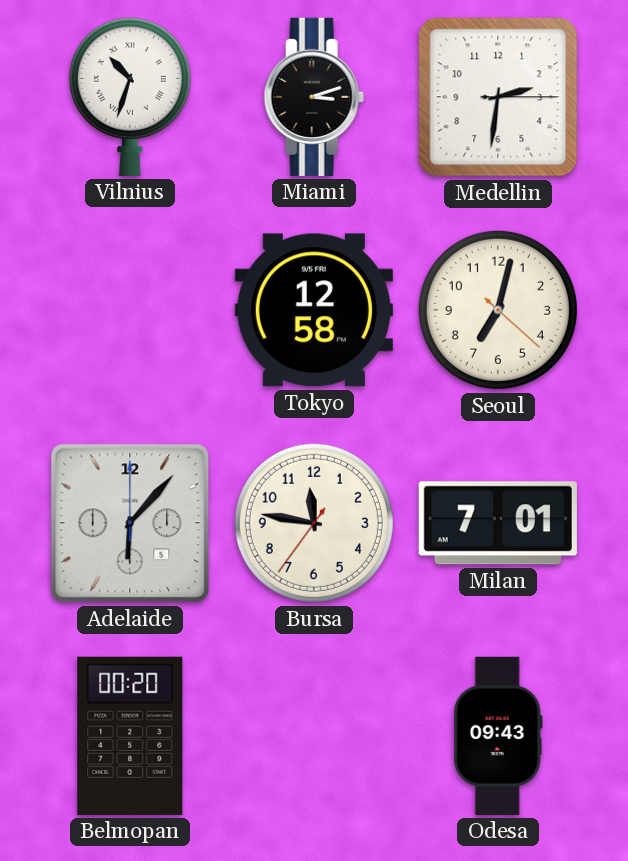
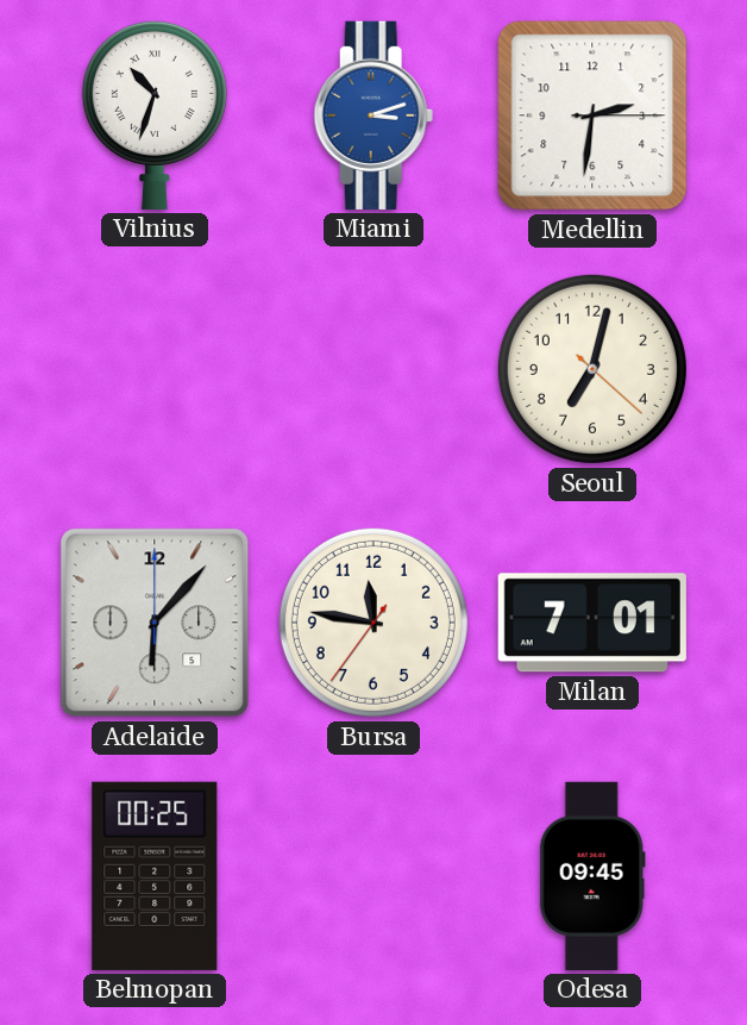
Miami dial: black -> blue (373, 115)
Tokyo: 12:58 -> none (314, 310)
Belmopan: 00:20 -> 00:25 (155, 876)
Odesa: 09:43 -> 09:45 (592, 876)
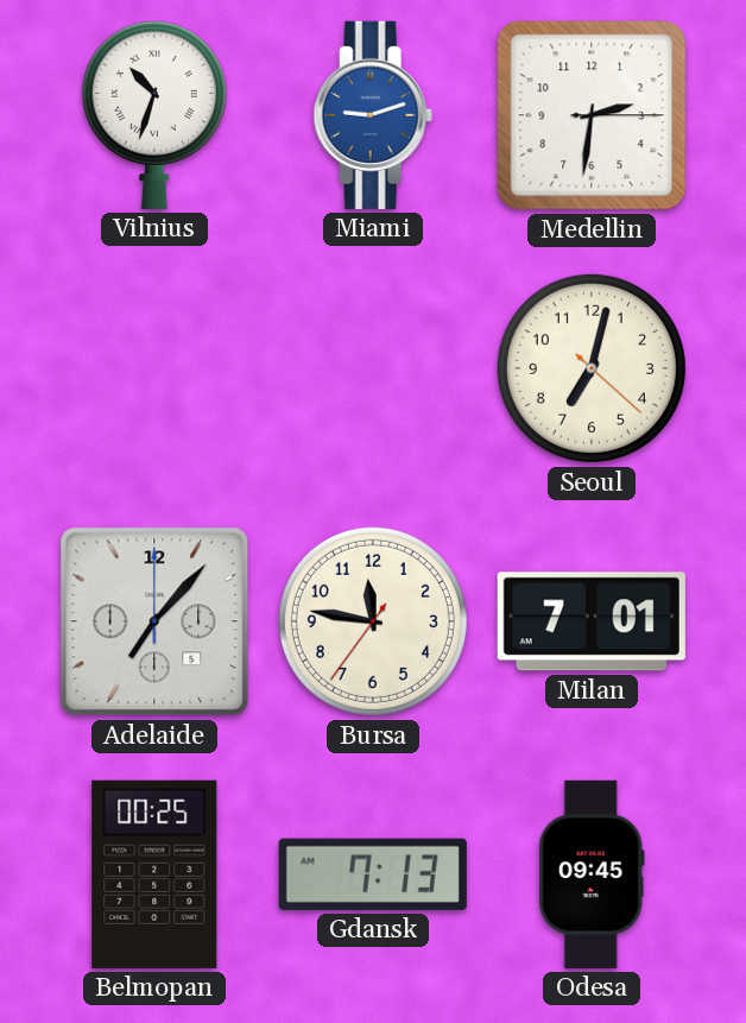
Miami: 3:12 -> 9:12 (373, 115)
Adelaide: 6:07 -> 7:07 (154, 621)
Gdansk: none -> 7:13 (373, 874)
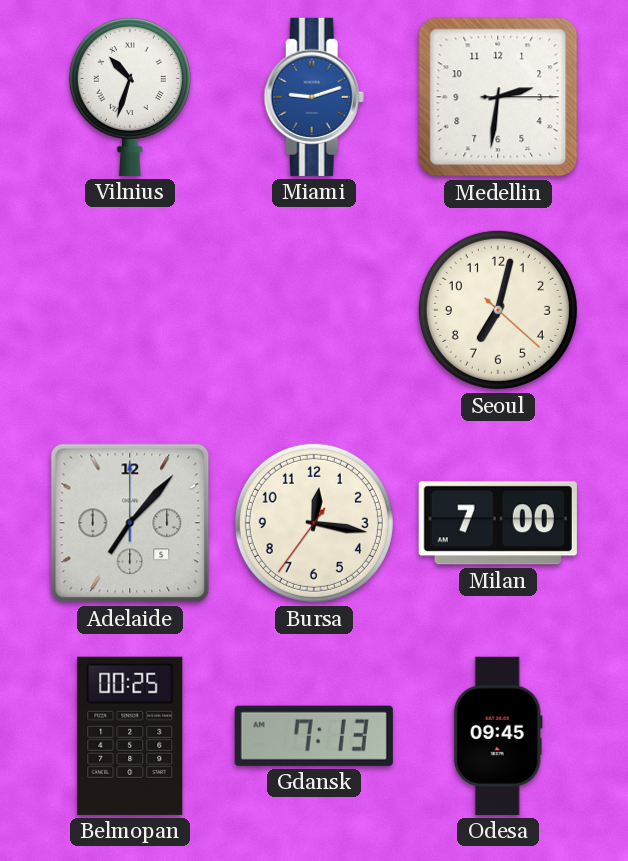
Bursa: 11:46 -> 12:16 (314, 523)
Milan: 7:01 -> 7:00 (498, 523)
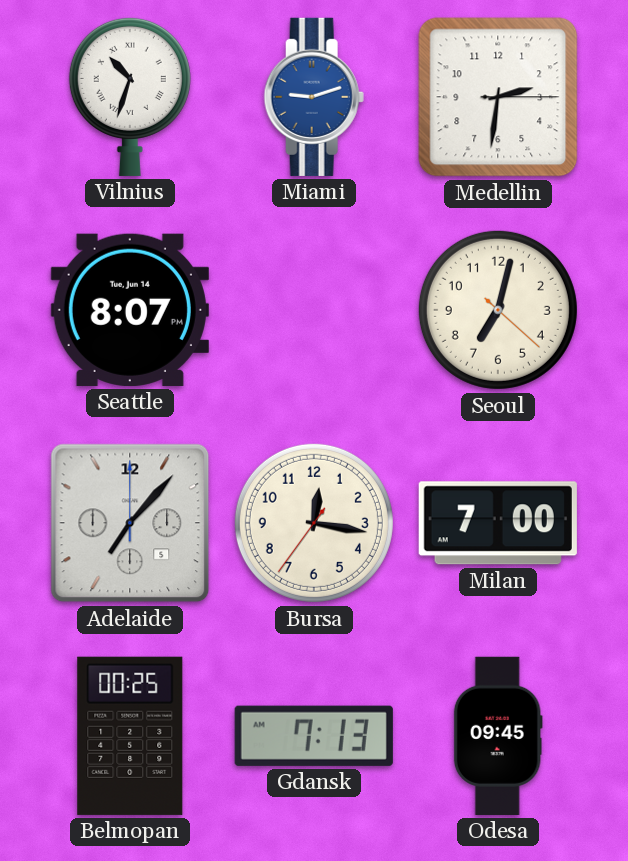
Seattle: none -> 8:07 (130, 310)
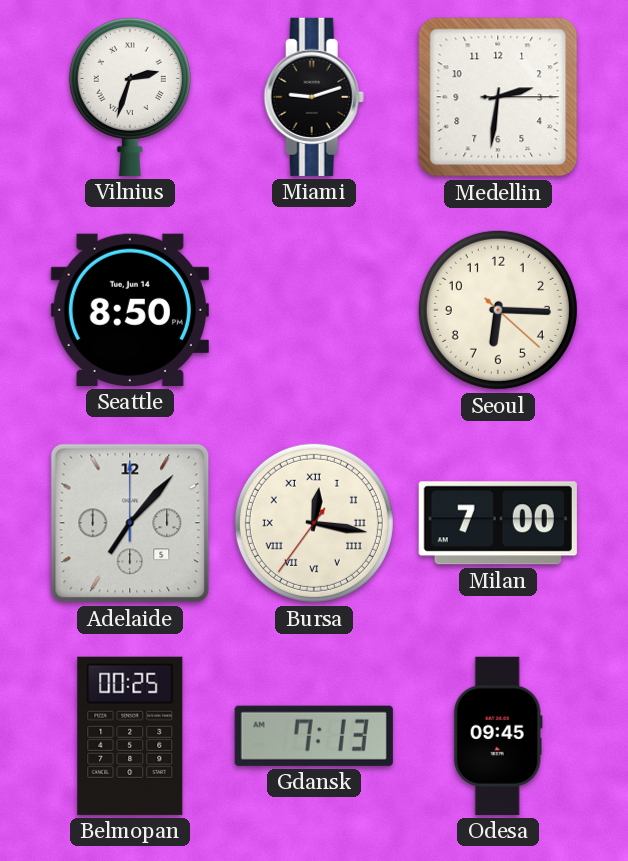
Vilnius: 10:33 -> 2:33 (130, 96)
Miami dial: blue -> black (314, 97)
Seattle: 8:07 -> 8:50 (130, 310)
Seoul: 7:02 -> 6:15 (498, 310)
Bursa numerals: Arabic -> Roman (314, 523)
